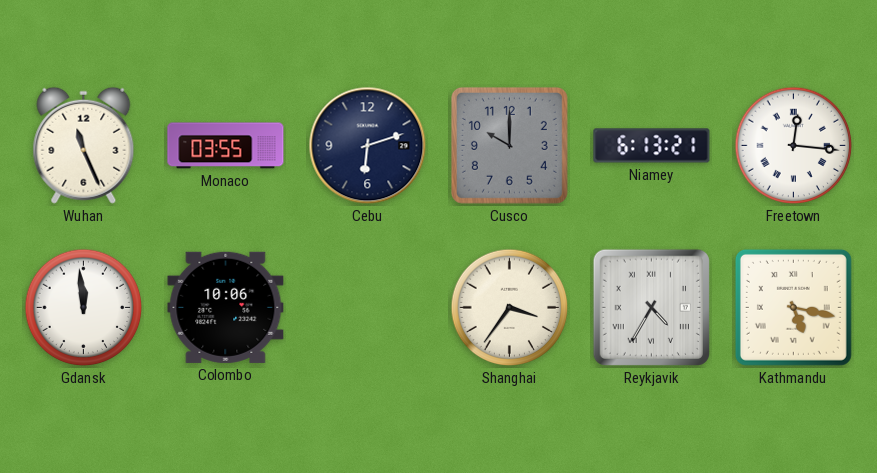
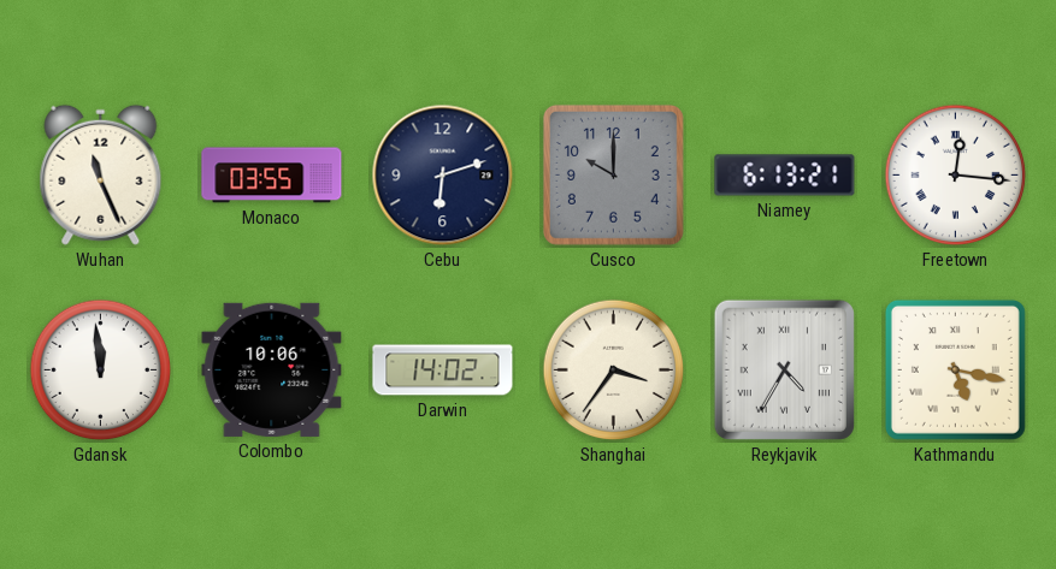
Darwin: none -> 14:02 (443, 371)
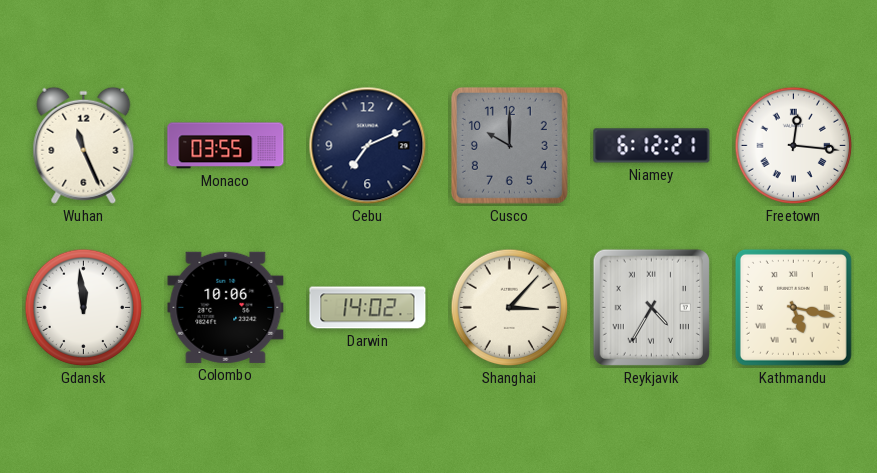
Cebu: 6:12 -> 7:11 (368, 146)
Niamey: 6:13 -> 6:12 (652, 146)
Shanghai: 3:36 -> 3:07 (510, 308)
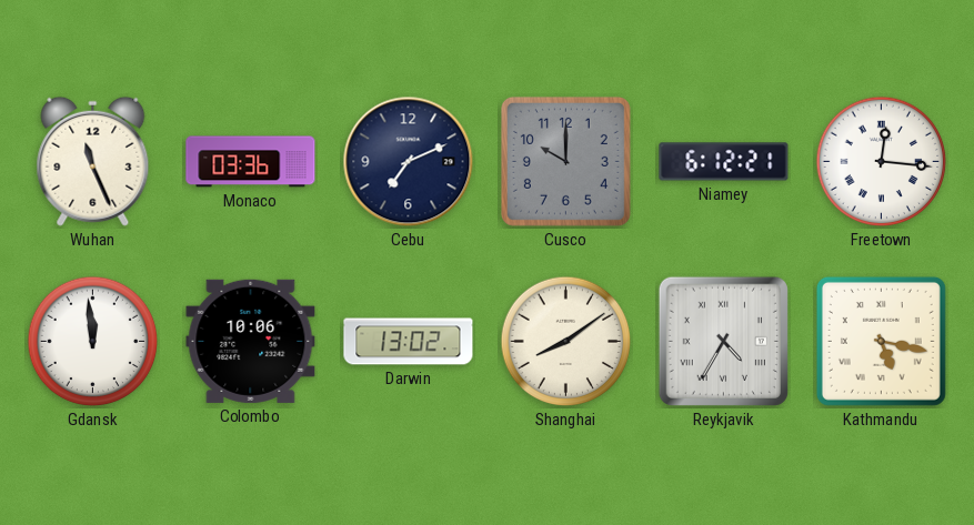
Monaco: 03:55 -> 03:36 (251, 162)
Darwin: 14:02 -> 13:02 (409, 342)
Shanghai: 3:07 -> 8:09 (566, 342)
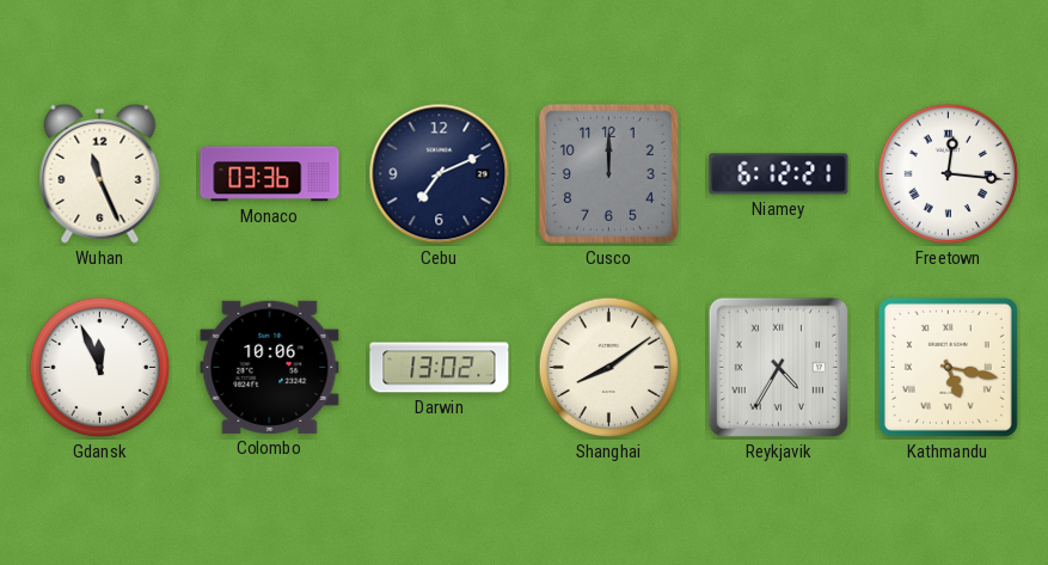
Cusco: 10:00 -> 12:00 (608, 173)
Gdansk: 11:59 -> 11:56 (100, 368)
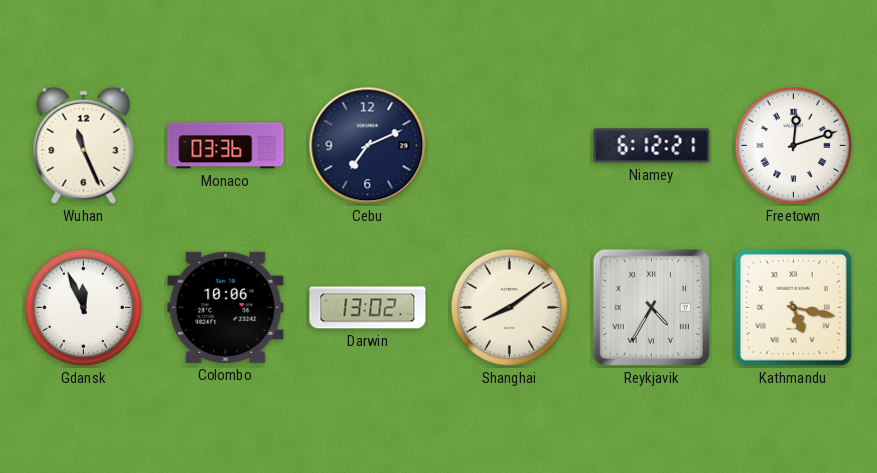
Cusco: 12:00 -> none (608, 173)
Freetown: 12:16 -> 12:12 (794, 146)
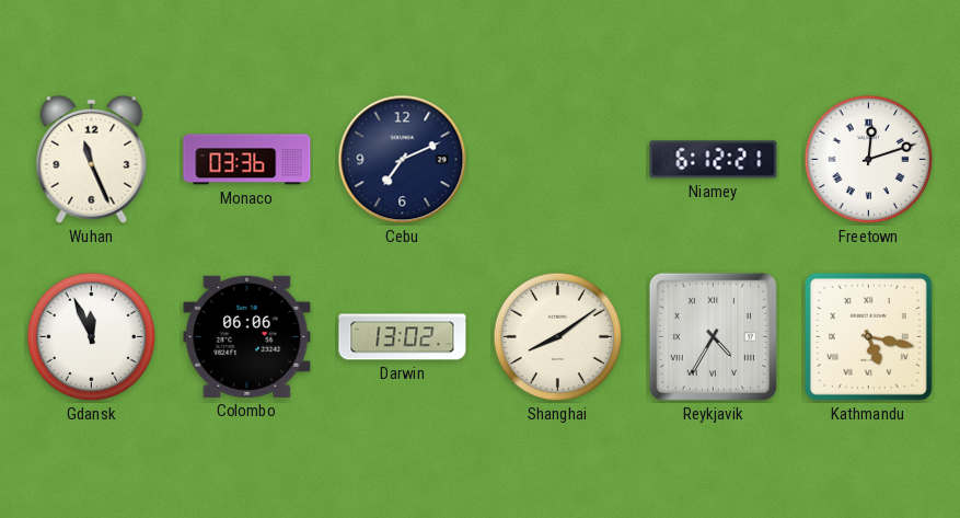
Colombo: 10:06 -> 06:06 (247, 336)
